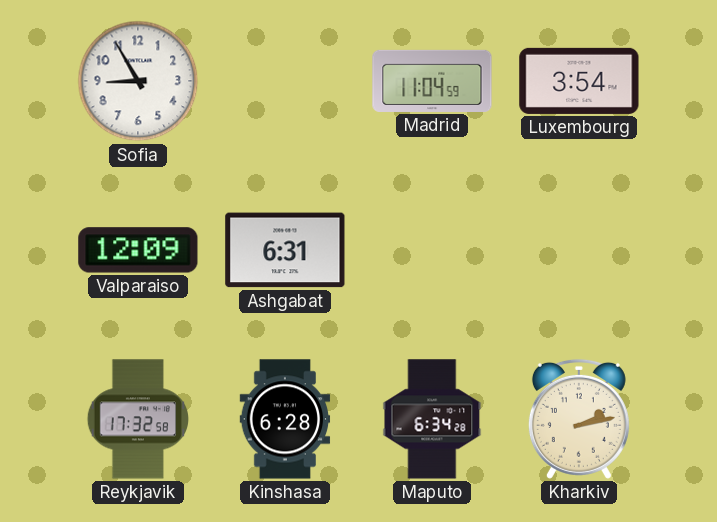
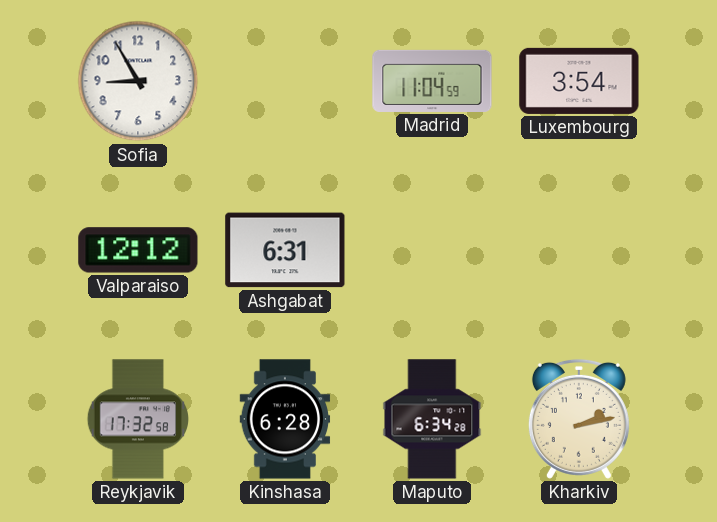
Valparaiso: 12:09 -> 12:12 (138, 250)
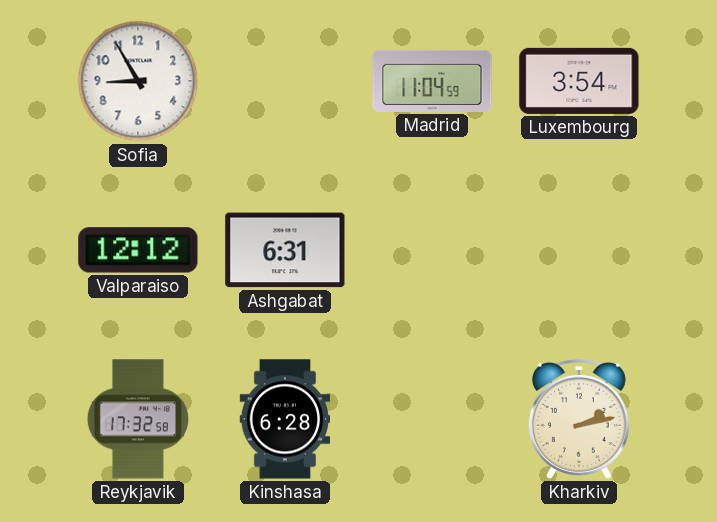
Maputo: 6:34 -> none (432, 419)
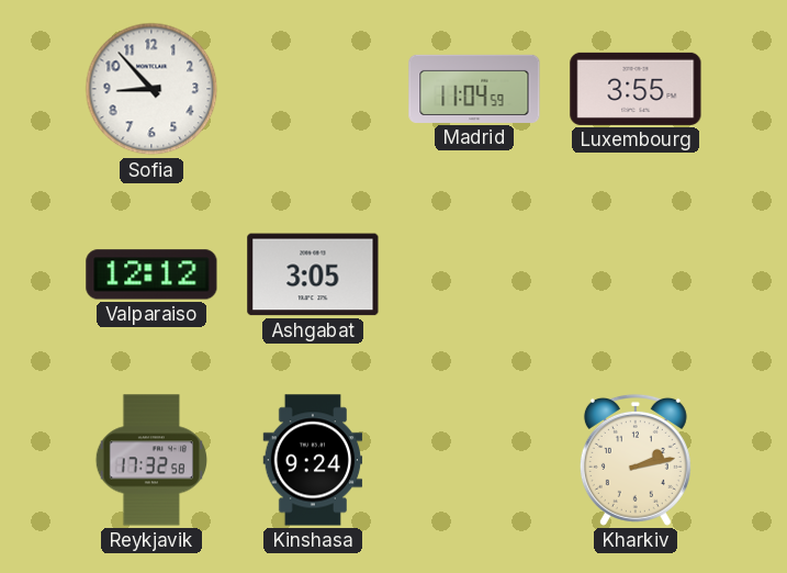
Sofia: 8:55 -> 8:53 (151, 89)
Luxembourg: 3:54 -> 3:55 (636, 89)
Ashgabat: 6:31 -> 3:05 (313, 274)
Kinshasa: 6:28 -> 9:24 (313, 460)
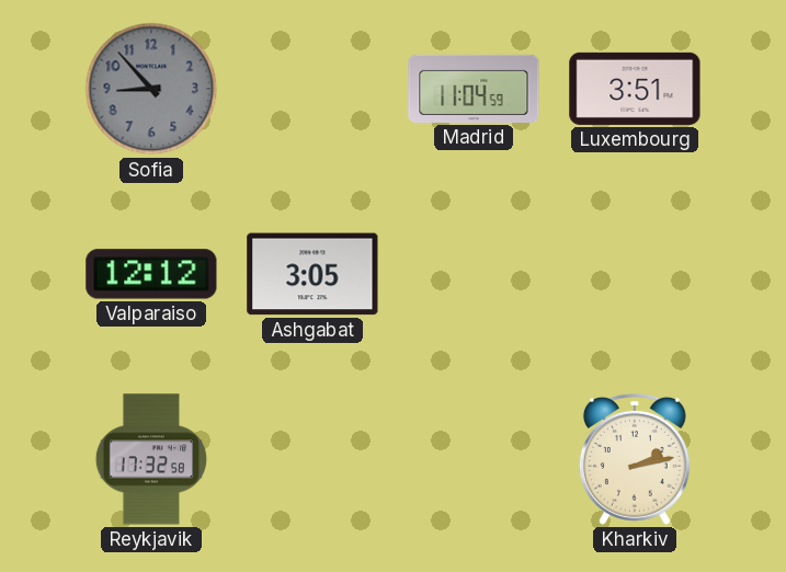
Sofia dial: white -> grey (151, 89)
Luxembourg: 3:55 -> 3:51 (635, 89)
Kinshasa: 9:24 -> none (313, 460)
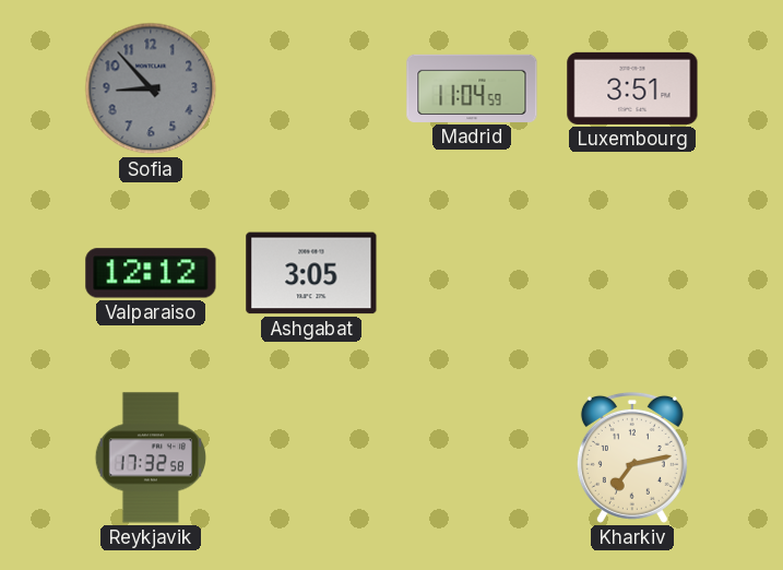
Kharkiv: 2:13 -> 7:13 (632, 458)
